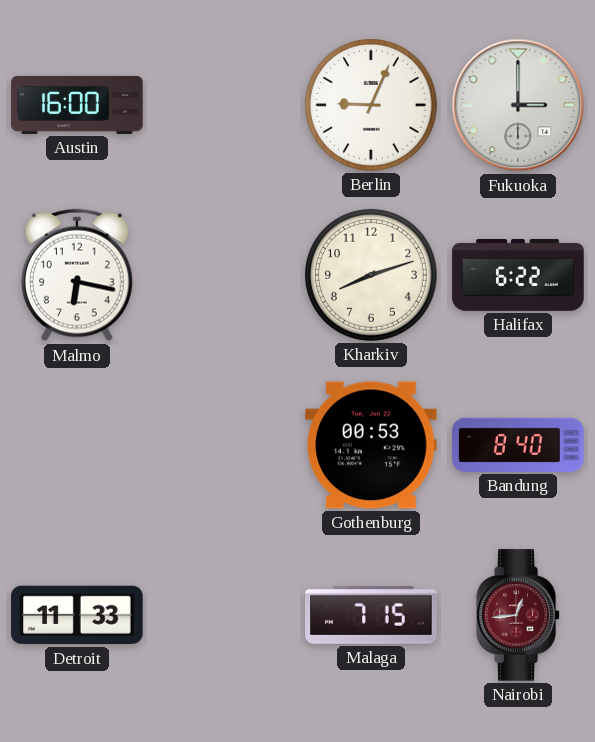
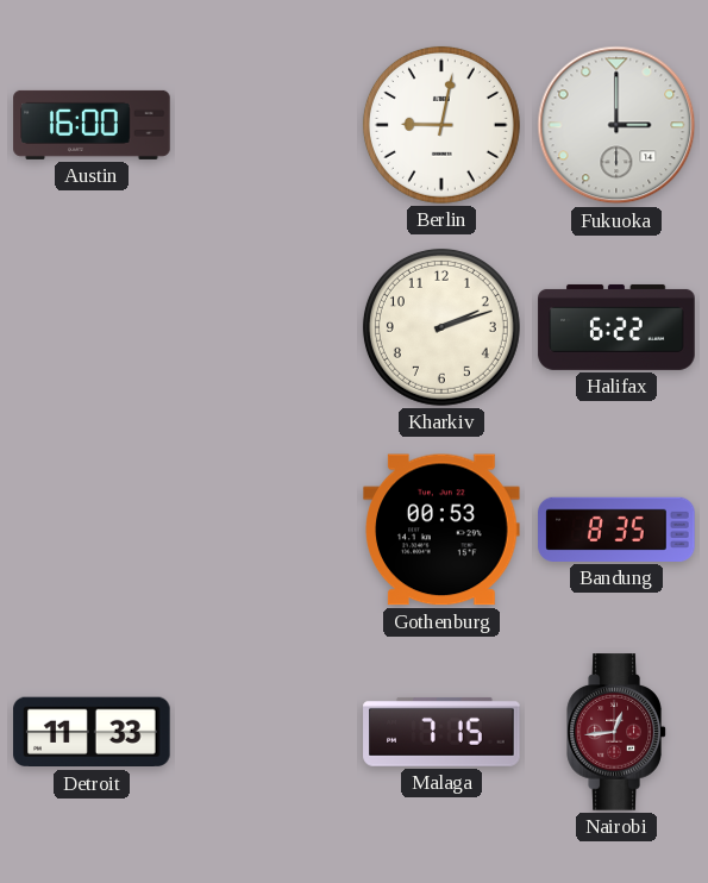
Berlin: 9:04 -> 9:02 (441, 125)
Malmo: 6:17 -> none (77, 275)
Kharkiv: 8:12 -> 2:12 (441, 327)
Bandung: 8:40 -> 8:35 (616, 530)
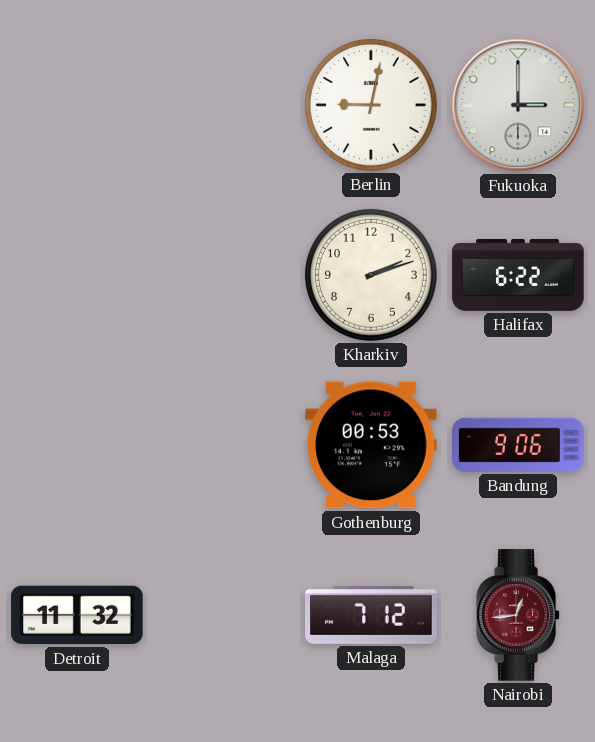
Austin: 16:00 -> none (92, 125)
Bandung: 8:35 -> 9:06 (518, 445)
Detroit: 11:33 -> 11:32 (77, 615)
Malaga: 7:15 -> 7:12 (371, 615)
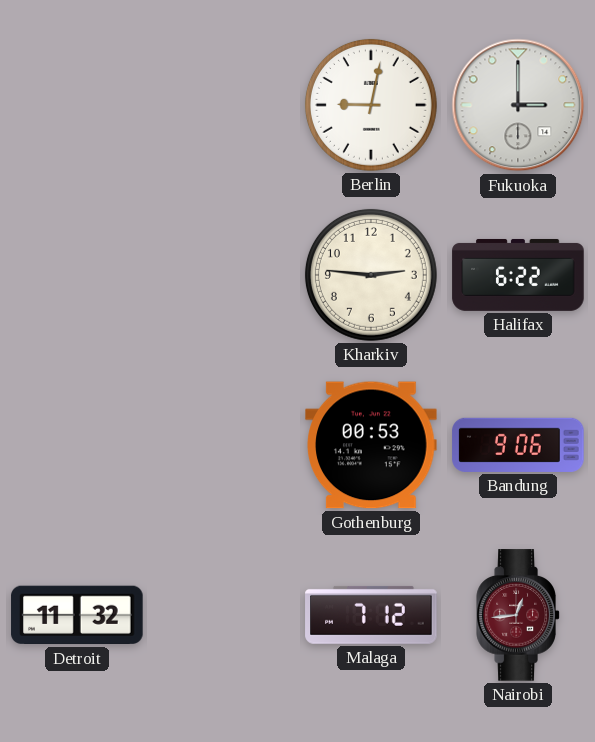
Kharkiv: 2:12 -> 2:46 (371, 275)
